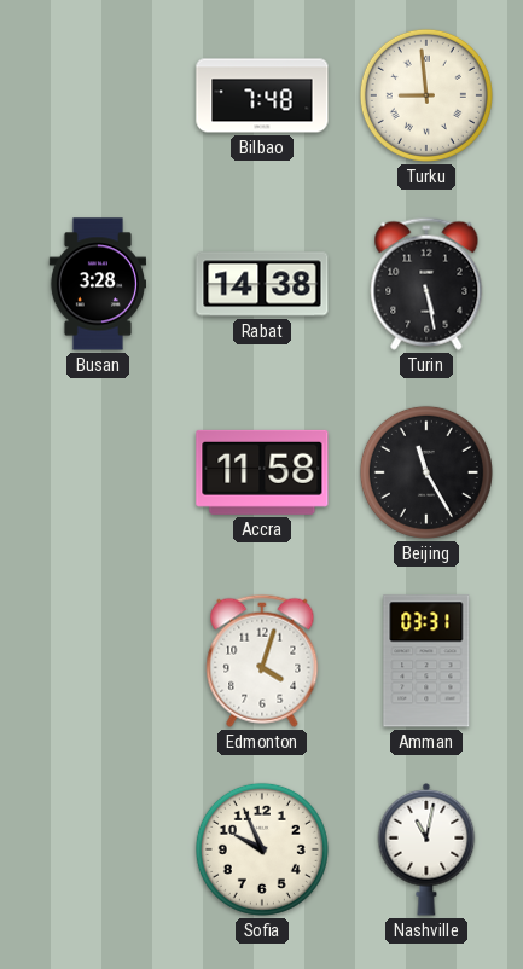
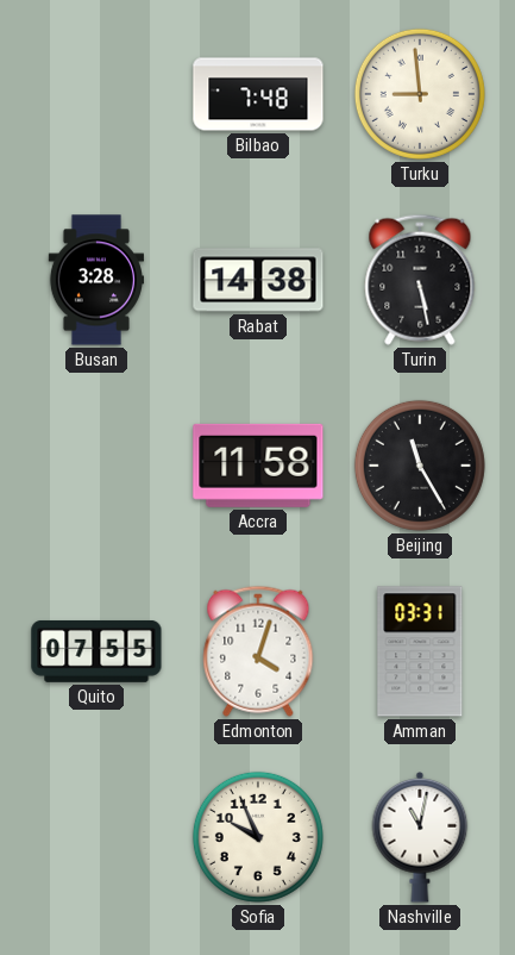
Quito: none -> 07:55 (96, 651)
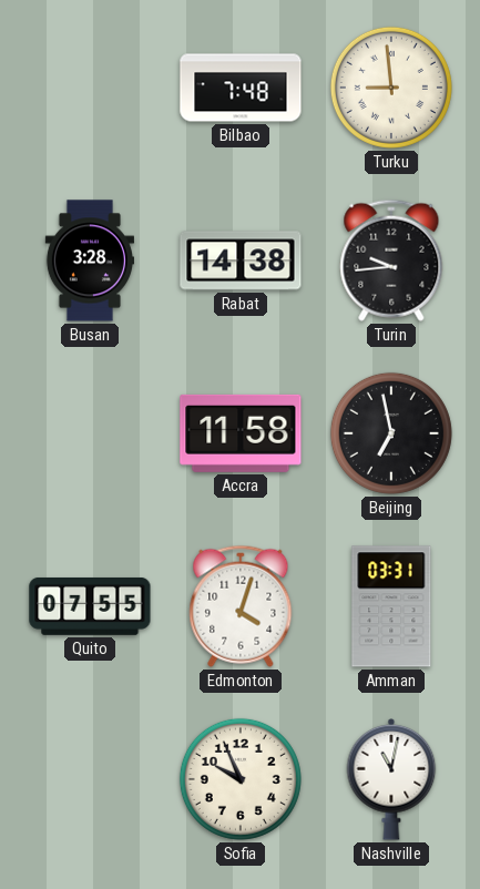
Turin: 5:28 -> 9:44 (391, 260)
Beijing: 11:25 -> 6:58 (391, 433)
